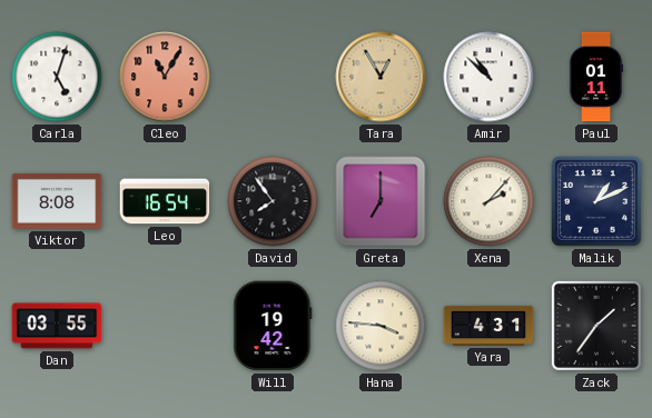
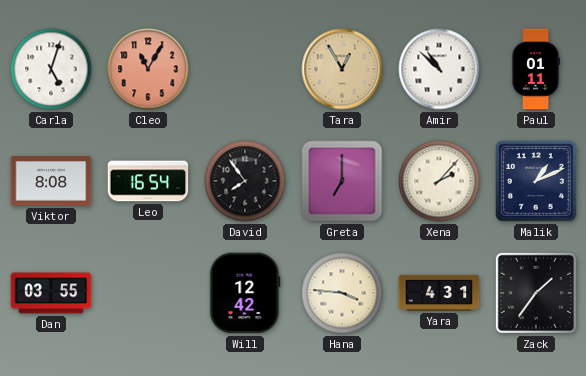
Will: 19:42 -> 12:42 (245, 293)
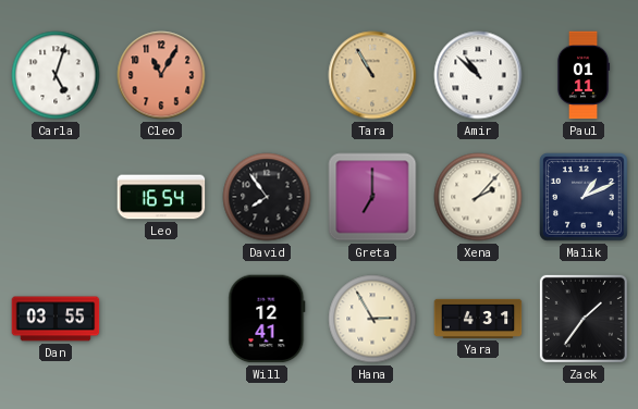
Tara: 12:55 -> 10:55 (372, 75)
Viktor: 8:08 -> none (51, 181)
Will: 12:42 -> 12:41 (267, 319)
Hana: 3:46 -> 2:55 (372, 319)
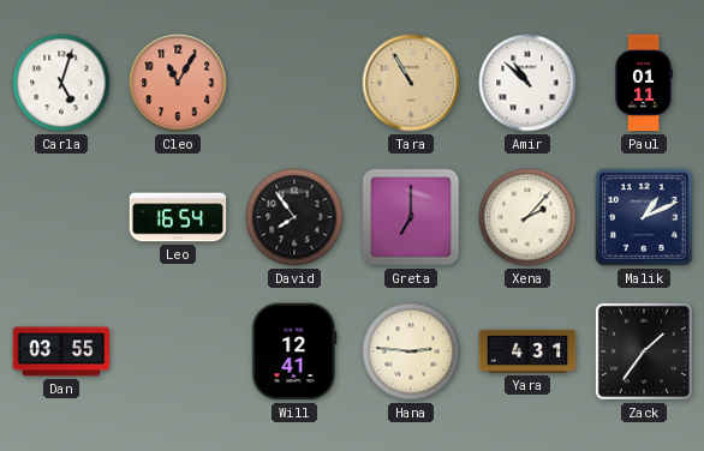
Hana: 2:55 -> 2:46 (411, 351)
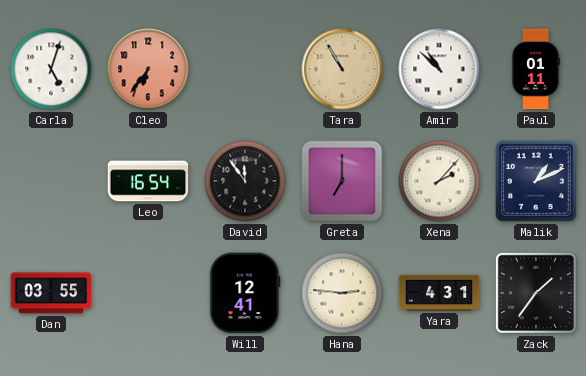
Cleo: 11:05 -> 6:36 (148, 69)
David: 7:54 -> 11:54 (245, 181)
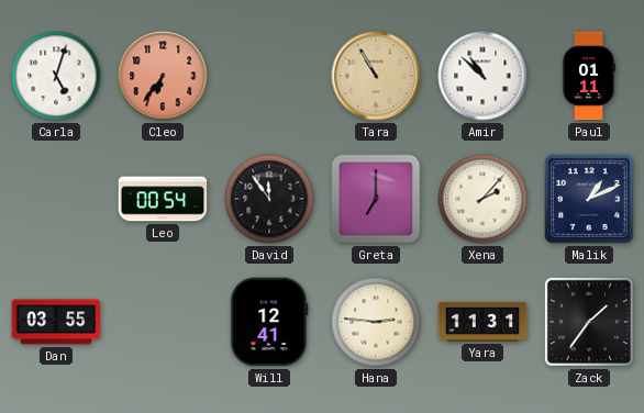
Leo: 16:54 -> 00:54 (163, 199)
Yara: 4:31 -> 11:31 (482, 322)
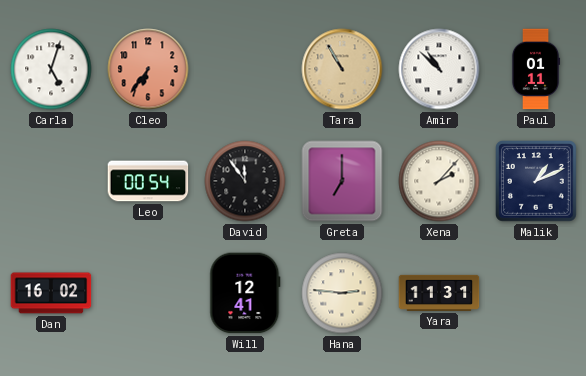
Dan: 03:55 -> 16:02 (51, 293)
Zack: 1:36 -> none (589, 322)
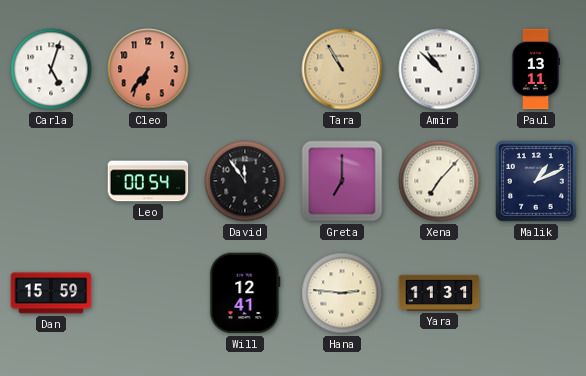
Paul: 01:11 -> 13:11 (536, 69)
Xena: 2:07 -> 7:07 (439, 181)
Dan: 16:02 -> 15:59 (51, 293)
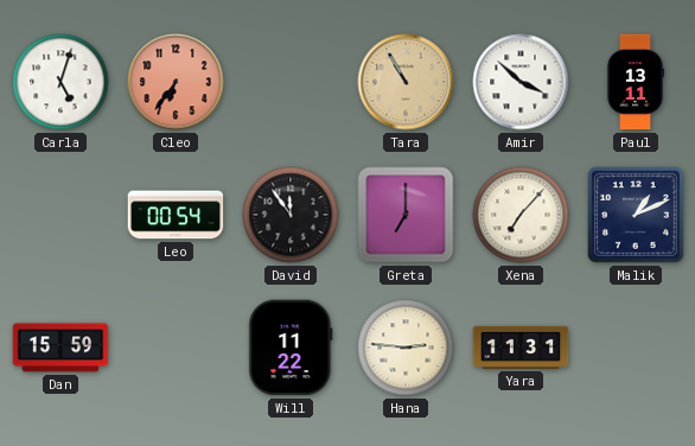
Amir: 10:52 -> 3:52 (521, 82)
Will: 12:41 -> 11:22 (291, 348)
